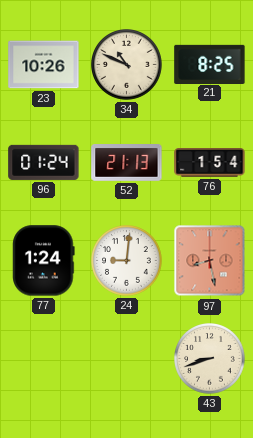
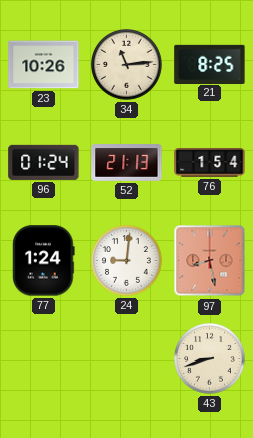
34: 10:49 -> 11:14 (127, 65)
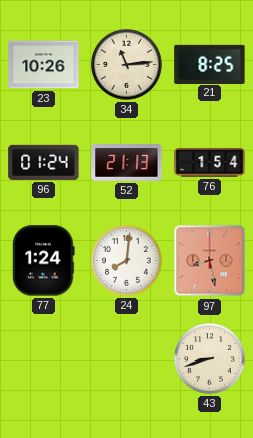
24: 9:01 -> 8:01 (127, 261)
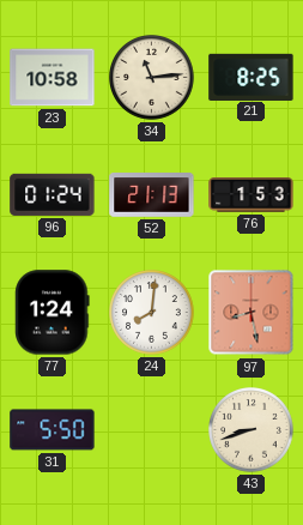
23: 10:26 -> 10:58 (53, 78)
76: 1:54 -> 1:53 (252, 195)
31: none -> 5:50 (53, 430)
